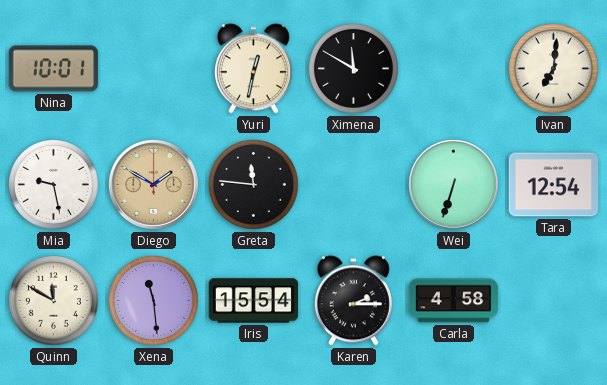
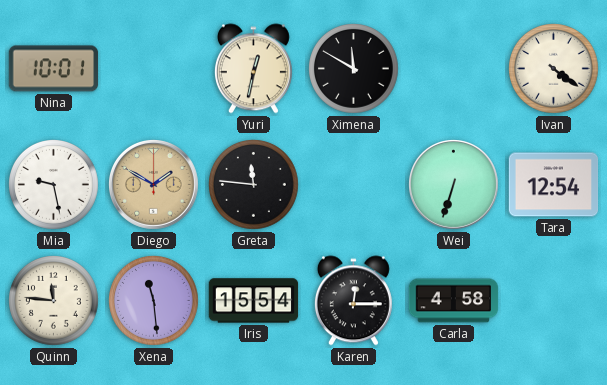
Ivan: 7:01 -> 4:21 (554, 69)
Quinn: 11:50 -> 11:46 (54, 301)
Karen: 2:15 -> 12:15 (353, 301)
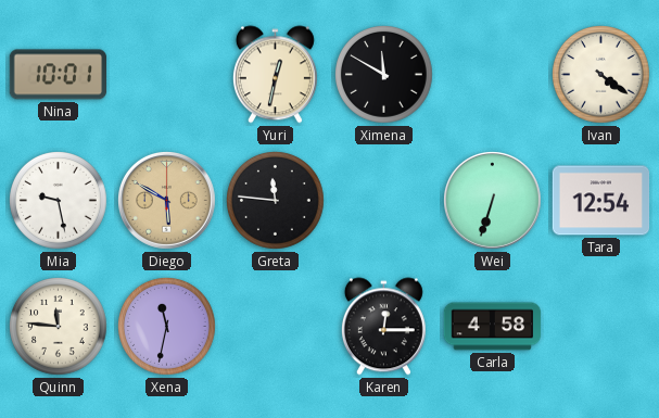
Diego: 1:50 -> 5:50 (167, 201)
Xena: 11:29 -> 11:32 (167, 327)
Iris: 15:54 -> none (254, 301)
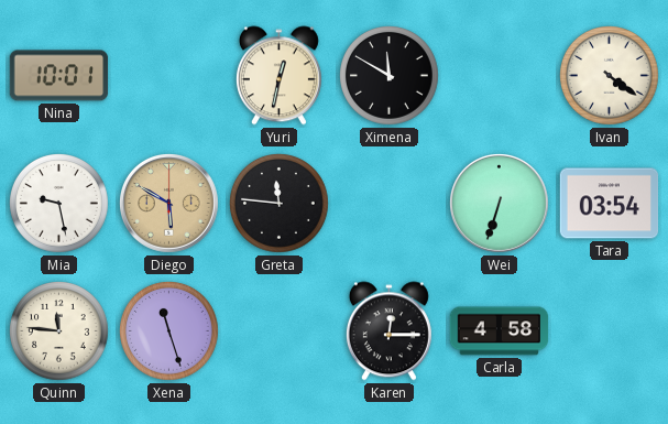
Tara: 12:54 -> 03:54 (610, 204)
Xena: 11:32 -> 11:27 (169, 331)
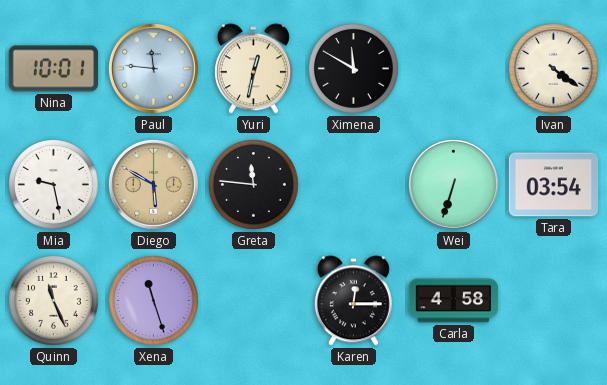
Paul: none -> 11:46 (154, 69)
Quinn: 11:46 -> 11:26 (54, 301)
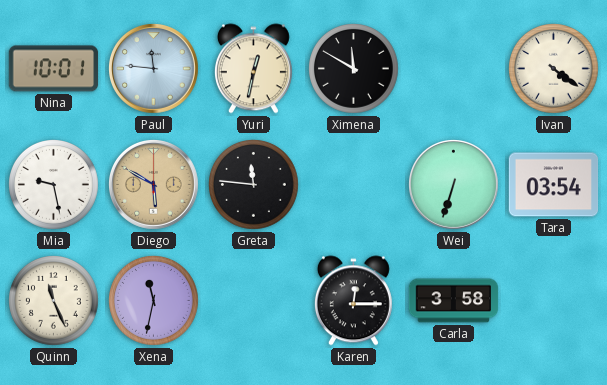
Xena: 11:27 -> 11:32 (154, 301)
Carla: 4:58 -> 3:58 (454, 301)
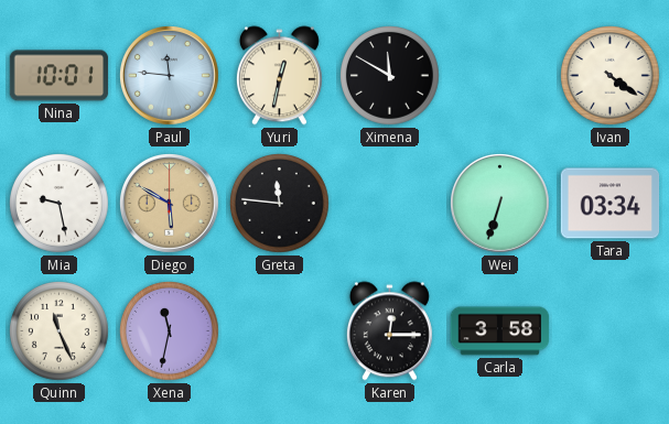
Tara: 03:54 -> 03:34 (611, 204)
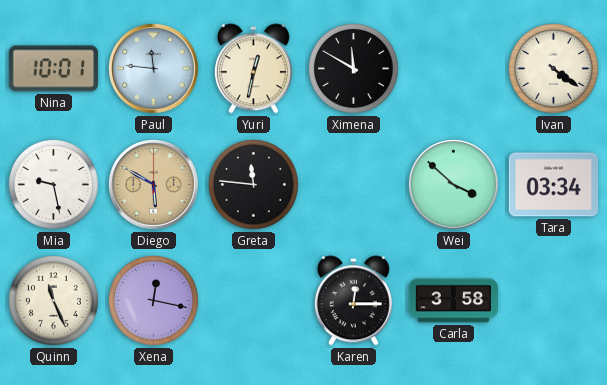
Wei: 6:33 -> 3:52 (454, 185)
Xena: 11:32 -> 12:17 (154, 301)
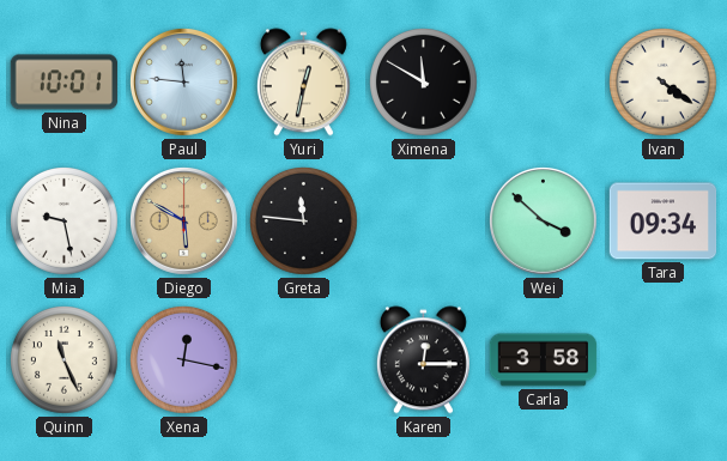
Tara: 03:34 -> 09:34 (664, 222)
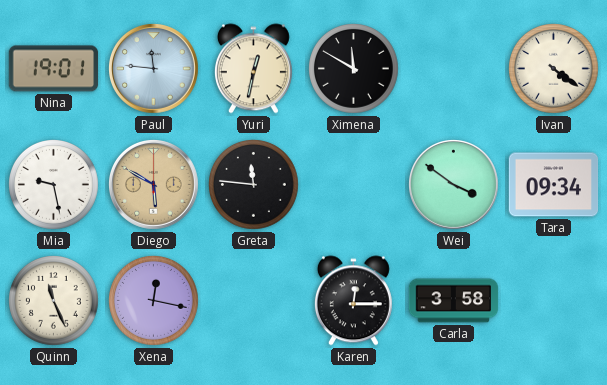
Nina: 10:01 -> 19:01 (54, 69)
Wei: 3:52 -> 3:51 (454, 185)
